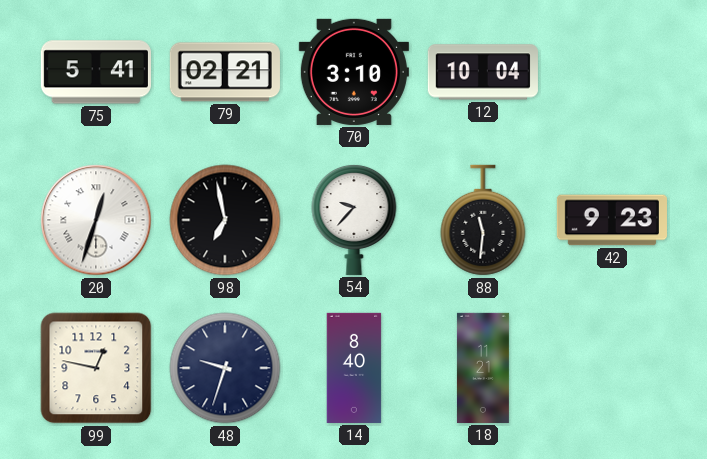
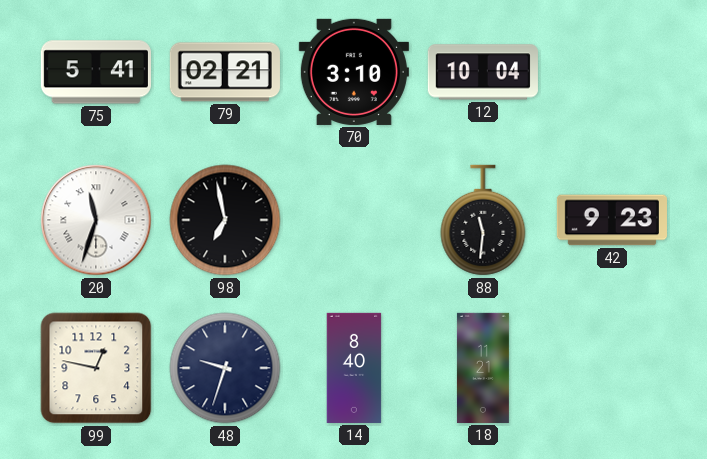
20: 12:33 -> 11:33 (96, 220)
54: 9:37 -> none (354, 219)
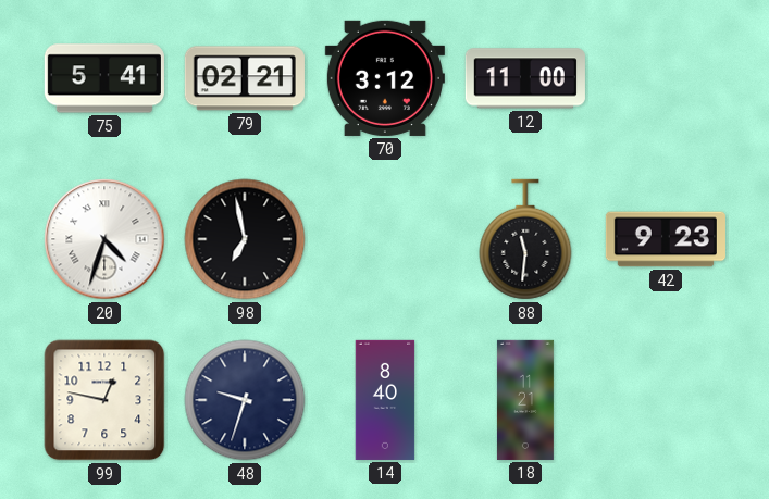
70: 3:10 -> 3:12 (385, 78)
12: 10:04 -> 11:00 (525, 78)
20: 11:33 -> 4:33 (104, 239)
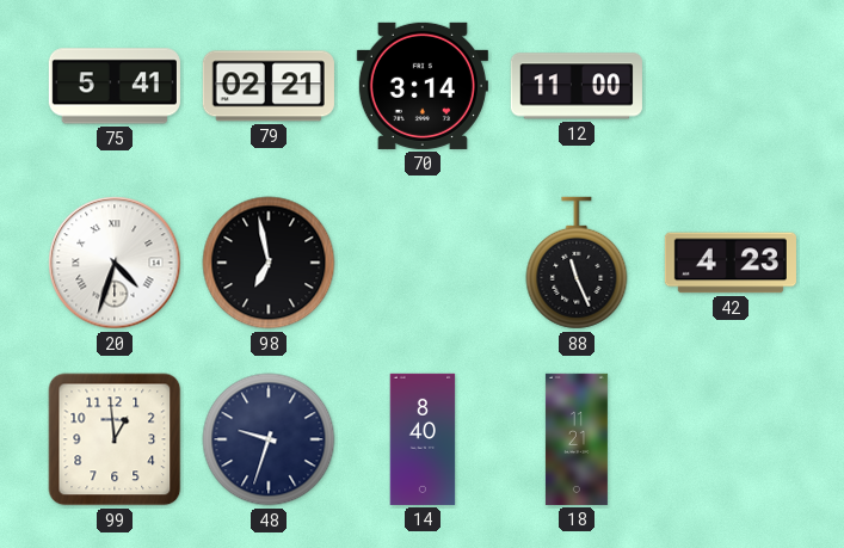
70: 3:12 -> 3:14 (423, 86)
88: 11:31 -> 11:26 (577, 263)
42: 9:23 -> 4:23 (731, 263)
99: 12:47 -> 12:59 (115, 439)
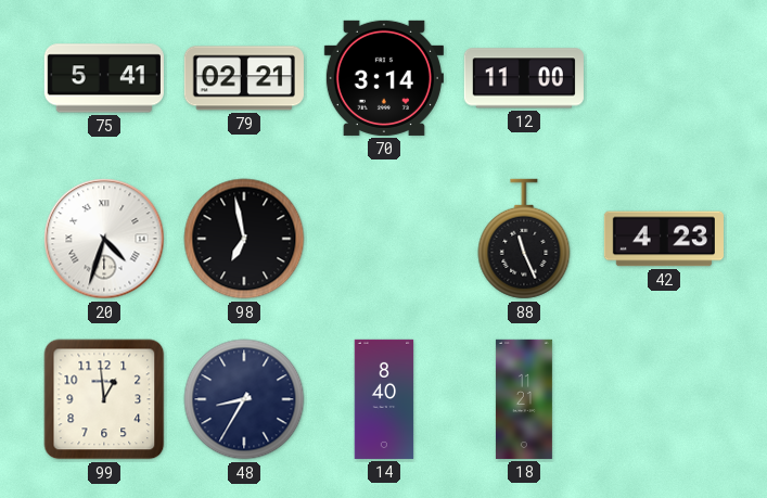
48: 9:33 -> 8:35 (244, 399)
